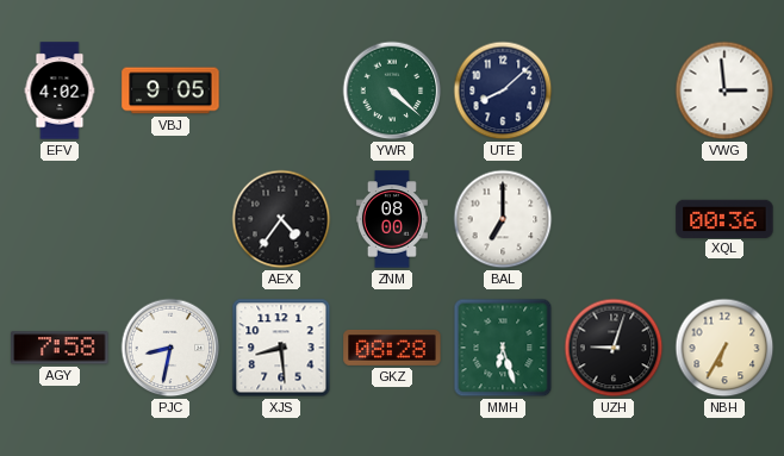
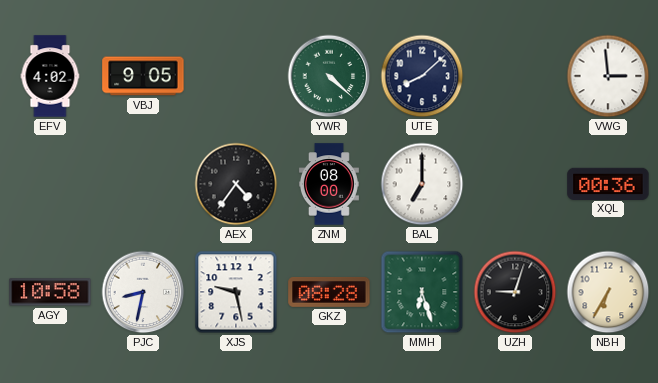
AGY: 7:58 -> 10:58 (50, 292)
XJS: 8:29 -> 9:28 (236, 292)
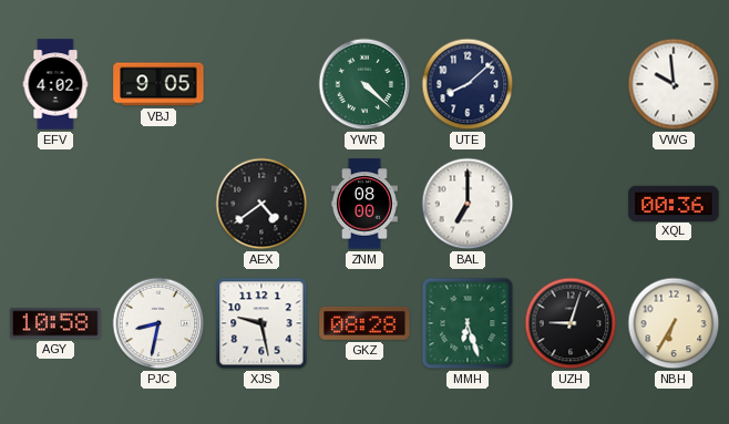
VWG: 2:59 -> 9:59 (674, 84)
AEX: 4:36 -> 4:39 (261, 204)
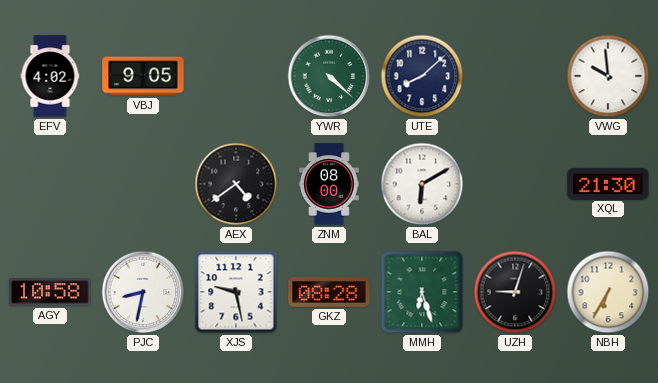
BAL: 7:00 -> 6:10 (422, 184)
XQL: 00:36 -> 21:30 (608, 183)
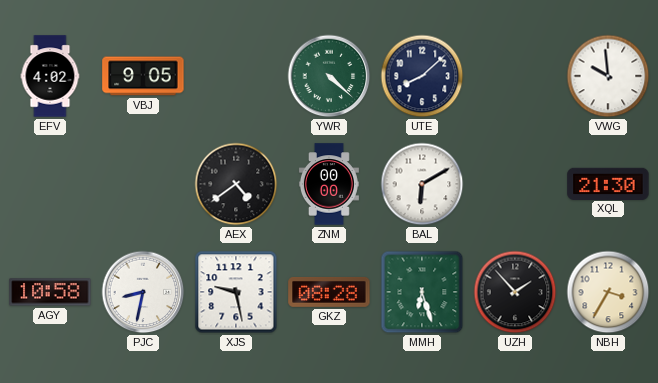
ZNM: 08:00 -> 00:00 (329, 184)
UZH: 9:03 -> 1:53 (515, 292)
NBH: 6:35 -> 3:35 (608, 292)
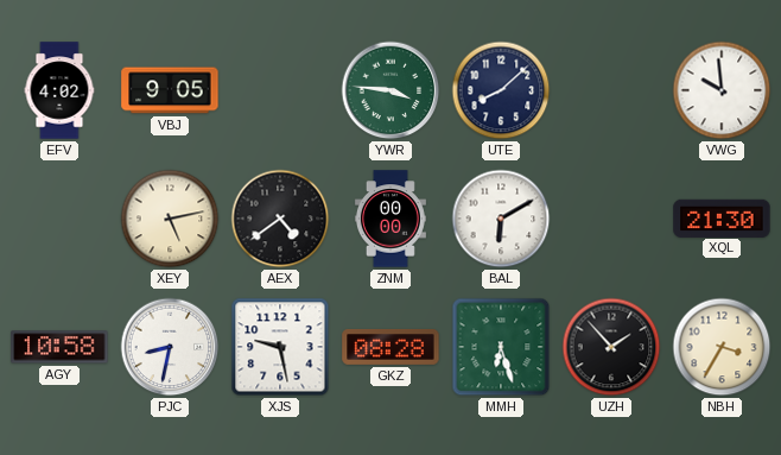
YWR: 4:22 -> 3:46 (390, 90)
XEY: none -> 5:13 (170, 219)
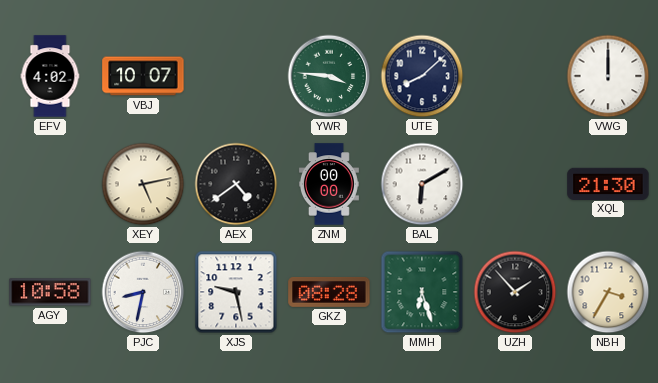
VBJ: 9:05 -> 10:07 (143, 76)
VWG: 9:59 -> 12:00 (608, 76)
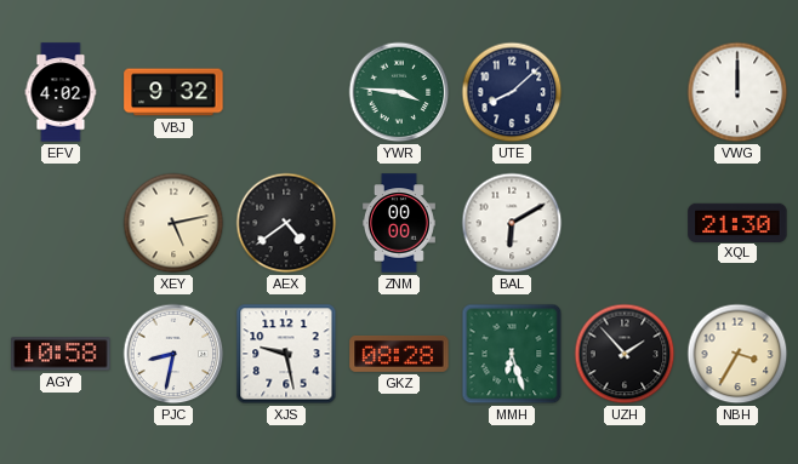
VBJ: 10:07 -> 9:32 (173, 92)
